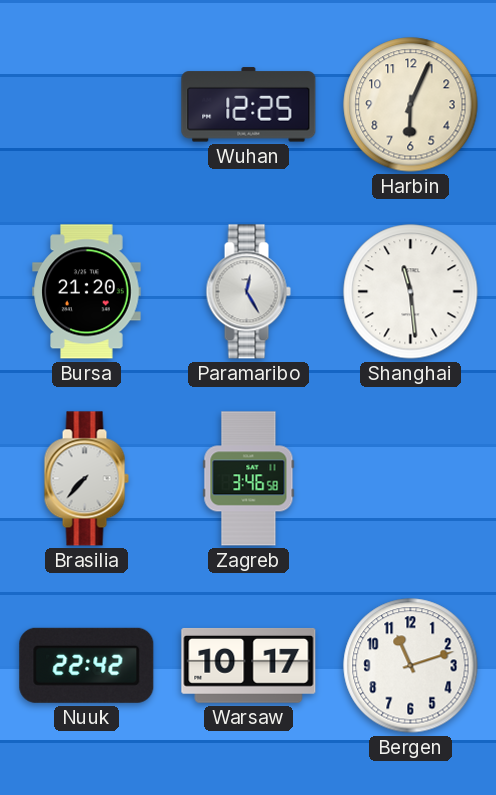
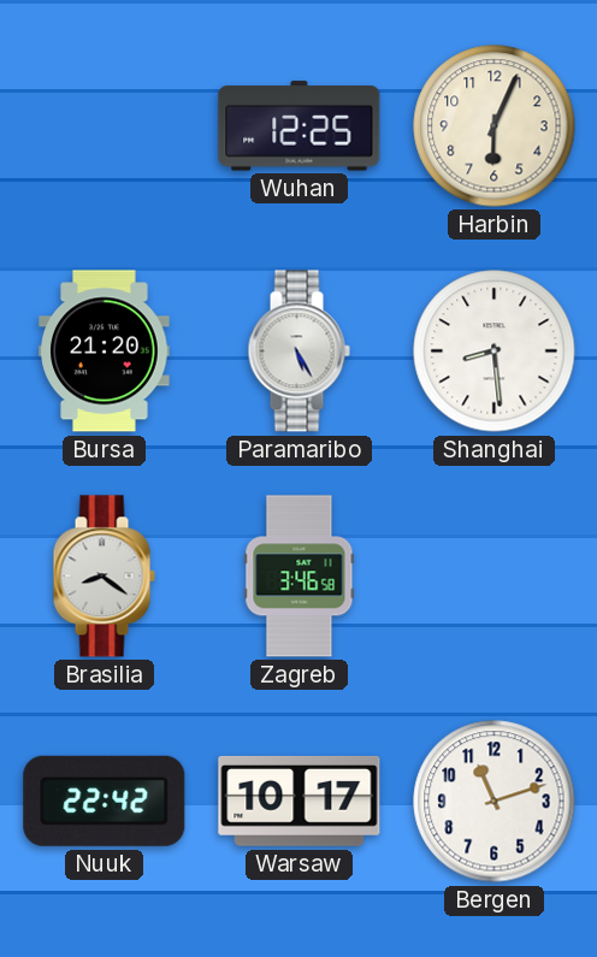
Paramaribo: 12:25 -> 5:25 (298, 352)
Shanghai: 11:29 -> 8:29 (495, 352)
Brasilia: 7:37 -> 8:21 (104, 577)
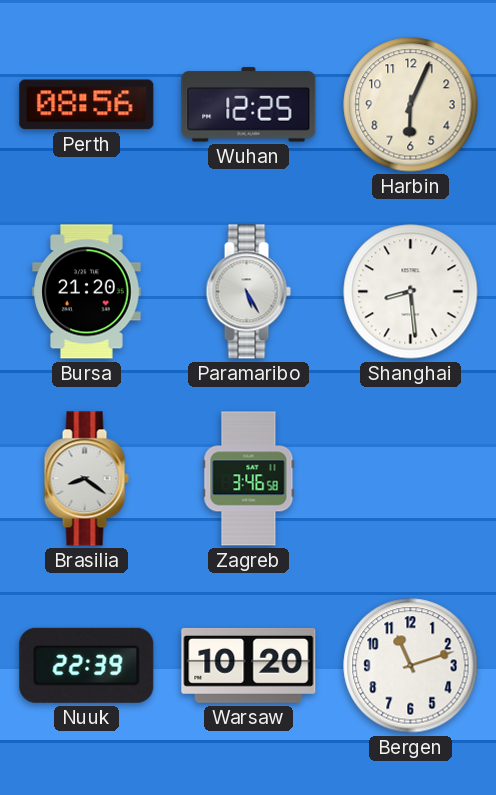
Perth: none -> 08:56 (87, 105)
Nuuk: 22:42 -> 22:39 (87, 665)
Warsaw: 10:17 -> 10:20 (249, 665)
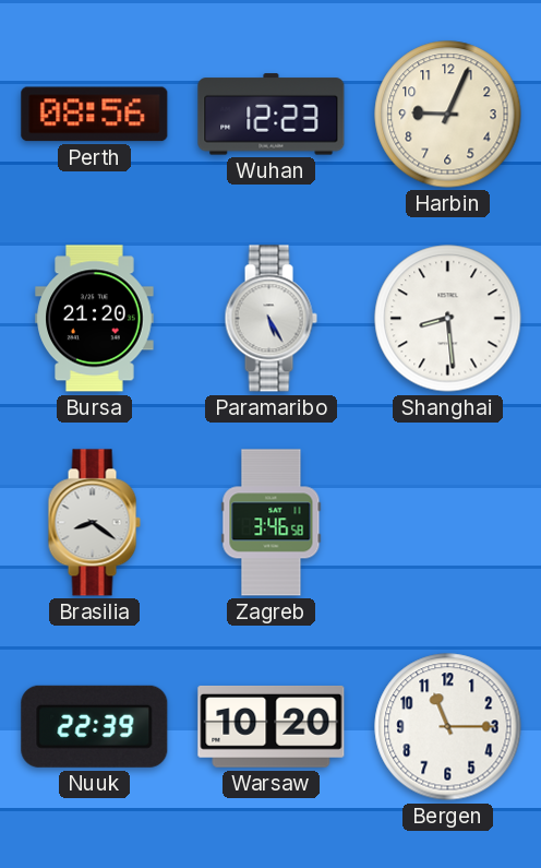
Wuhan: 12:25 -> 12:23 (272, 115)
Harbin: 6:04 -> 9:04 (448, 115)
Bergen: 11:12 -> 11:15 (448, 727)
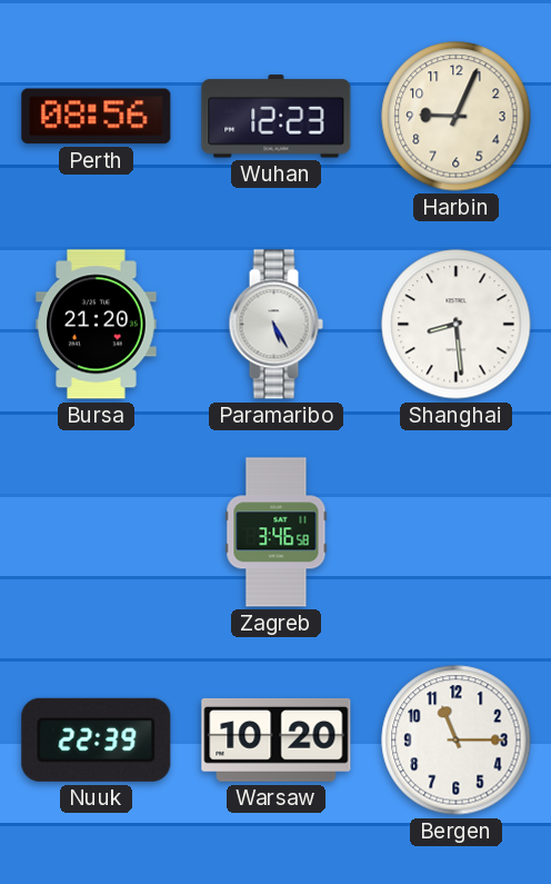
Brasilia: 8:21 -> none (94, 523)
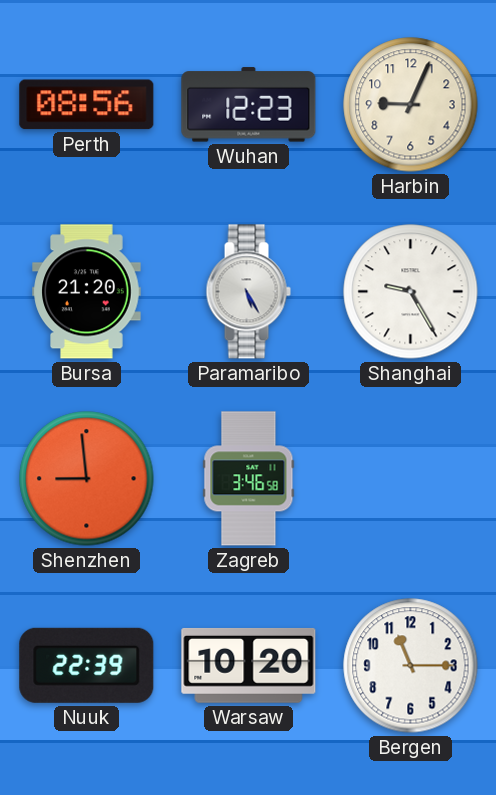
Shanghai: 8:29 -> 9:25 (411, 292)
Shenzhen: none -> 8:59 (87, 479)
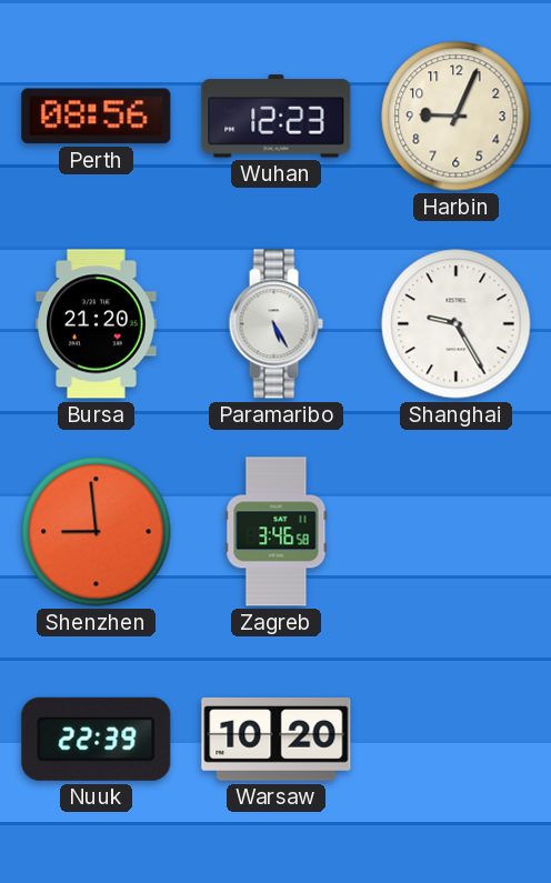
Bergen: 11:15 -> none (411, 666)
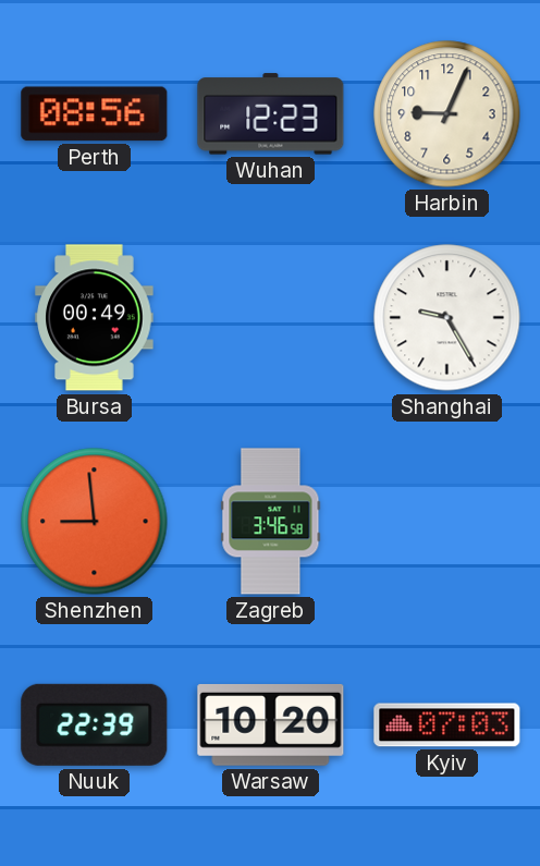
Bursa: 21:20 -> 00:49 (95, 318)
Paramaribo: 5:25 -> none (275, 324)
Kyiv: none -> 07:03 (447, 725)
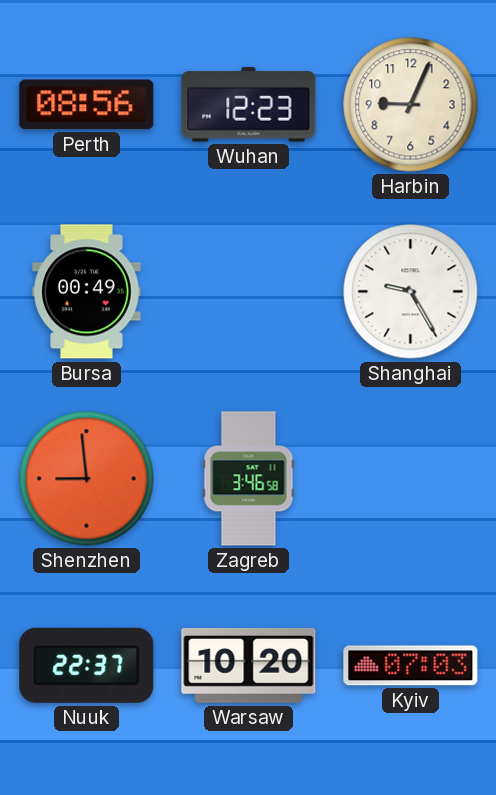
Nuuk: 22:39 -> 22:37 (87, 665)
